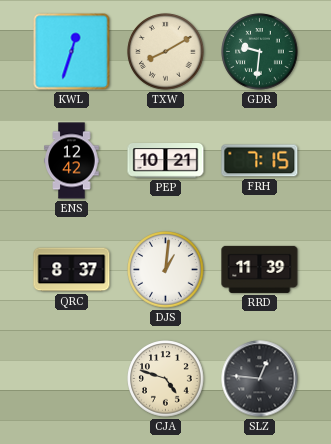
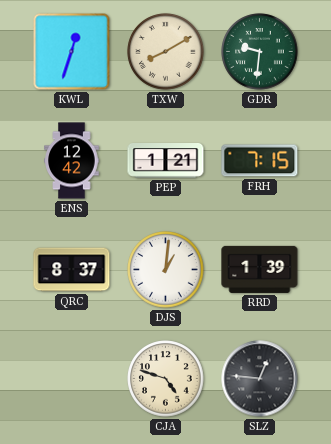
PEP: 10:21 -> 1:21 (166, 161)
RRD: 11:39 -> 1:39 (260, 269)
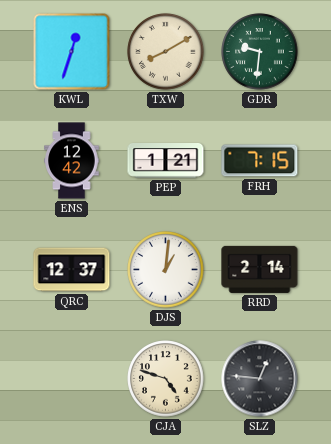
QRC: 8:37 -> 12:37 (72, 270)
RRD: 1:39 -> 2:14 (260, 269)
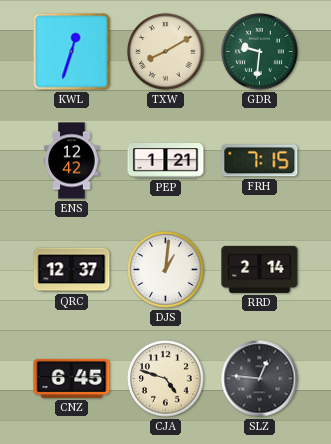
CNZ: none -> 6:45 (72, 378)
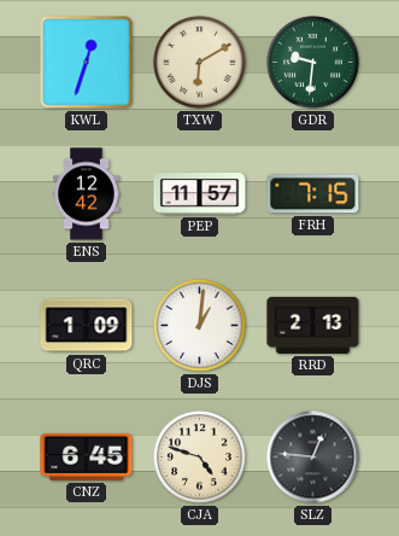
TXW: 8:10 -> 6:10 (200, 63)
PEP: 1:21 -> 11:57 (200, 194)
QRC: 12:37 -> 1:09 (87, 326)
RRD: 2:14 -> 2:13 (313, 325)
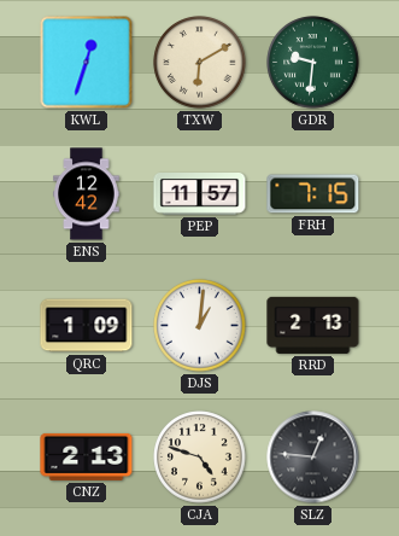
CNZ: 6:45 -> 2:13 (87, 456)
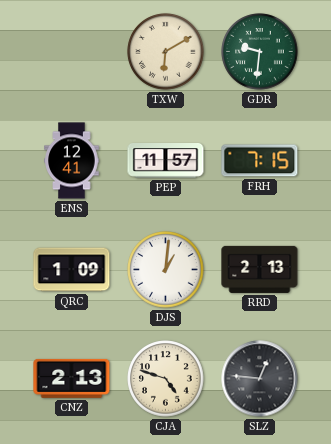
KWL: 12:33 -> none (87, 63)
ENS: 12:42 -> 12:41 (72, 161)
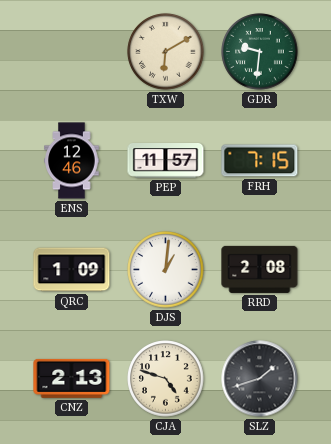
ENS: 12:41 -> 12:46 (72, 161)
RRD: 2:13 -> 2:08 (260, 269)
SLZ: 12:46 -> 1:42 (260, 379)
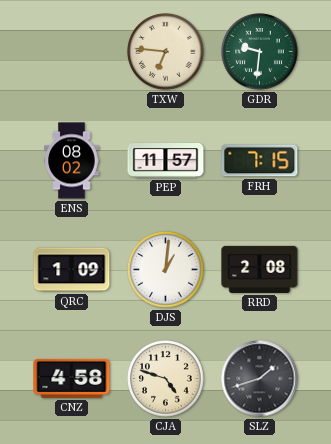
TXW: 6:10 -> 6:46 (166, 52)
ENS: 12:46 -> 08:02 (72, 161)
CNZ: 2:13 -> 4:58 (72, 378)
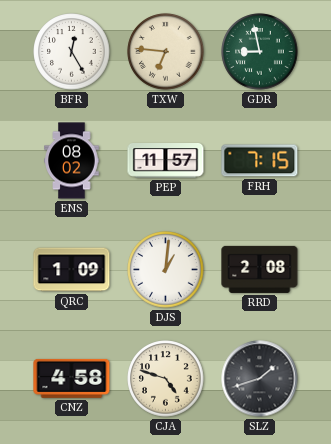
BFR: none -> 12:25 (72, 52)
GDR: 9:31 -> 8:58 (260, 52)
